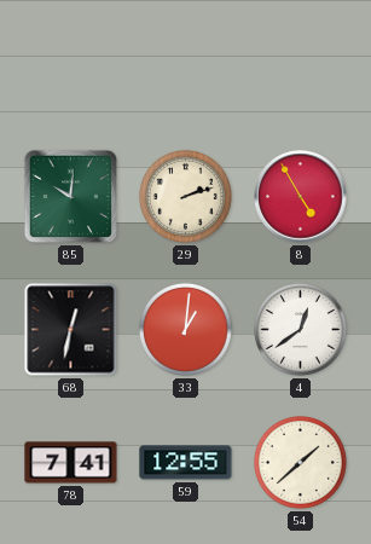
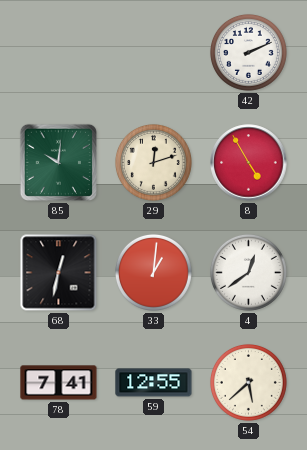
42: none -> 2:11 (248, 52)
29: 2:12 -> 12:12 (153, 162)
54: 1:38 -> 5:38 (248, 382)
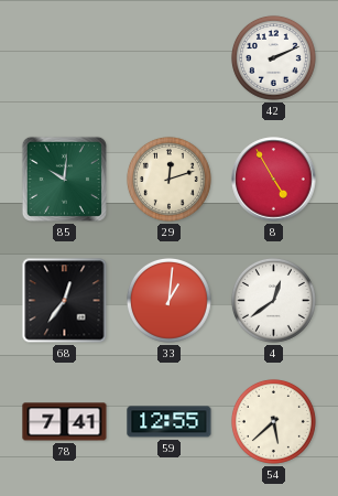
68: 12:32 -> 12:36 (65, 301)
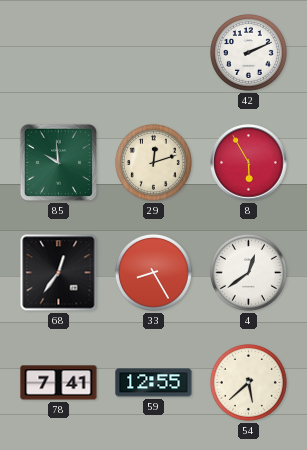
85: 10:01 -> 9:59 (58, 162)
8: 4:55 -> 5:55 (249, 163)
33: 1:01 -> 8:25 (153, 272)
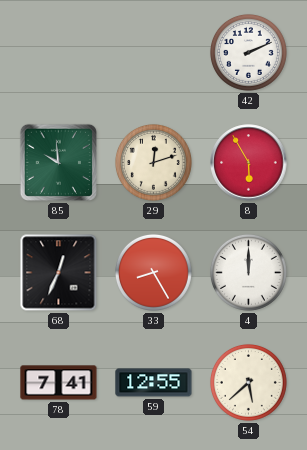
68: 12:36 -> 12:34 (59, 273)
4: 12:39 -> 12:00 (248, 272)
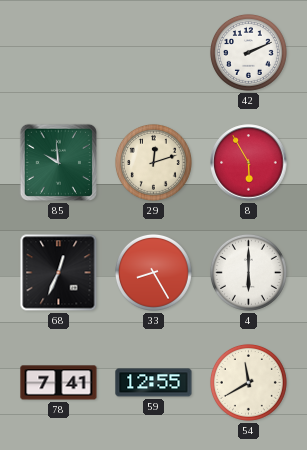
4: 12:00 -> 6:00 (248, 272)
54: 5:38 -> 11:40 (248, 382)
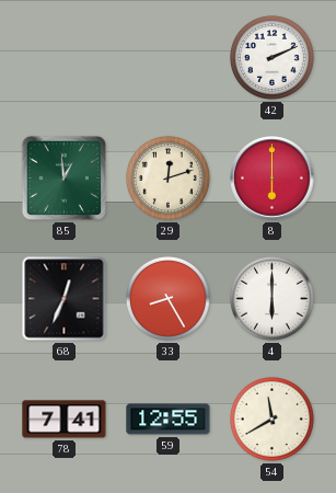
85: 9:59 -> 12:59 (63, 177)
8: 5:55 -> 6:00 (273, 179)
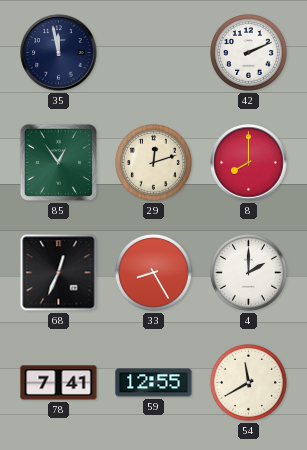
35: none -> 11:58 (59, 53)
85: 12:59 -> 12:54 (58, 162)
8: 6:00 -> 8:00 (249, 163)
4: 6:00 -> 2:00 (248, 272)
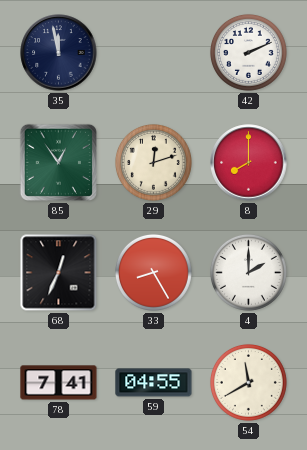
59: 12:55 -> 04:55 (154, 383)
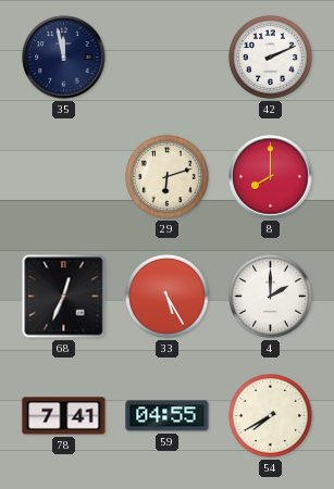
85: 12:54 -> none (58, 162)
29: 12:12 -> 6:12 (166, 176)
33: 8:25 -> 5:25 (166, 296)
54: 11:40 -> 7:40 (270, 415)
